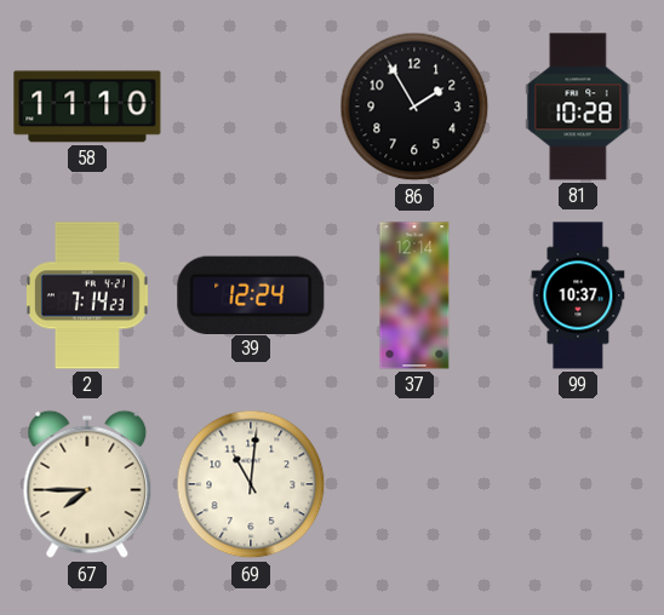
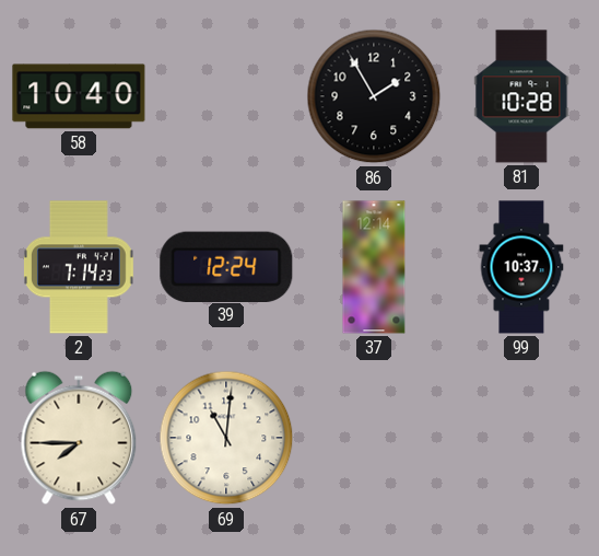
58: 11:10 -> 10:40 (79, 96)
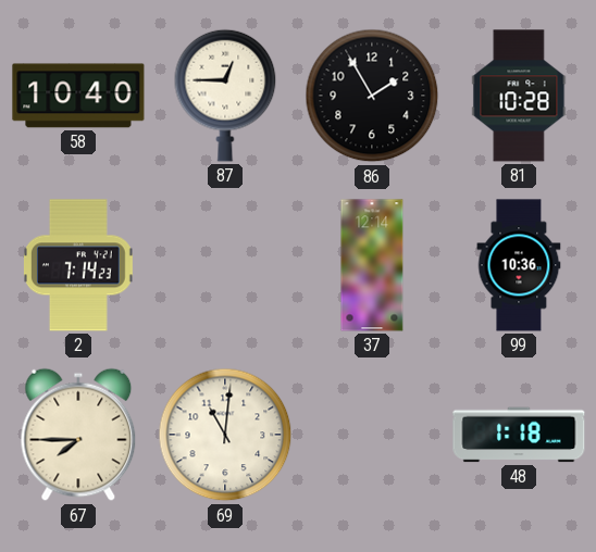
87: none -> 12:45 (225, 96)
39: 12:24 -> none (226, 266)
99: 10:37 -> 10:36 (519, 265)
48: none -> 1:18 (519, 435)
